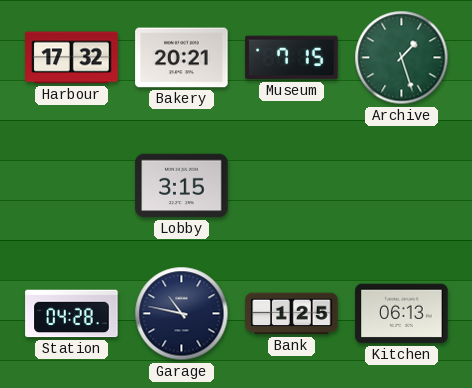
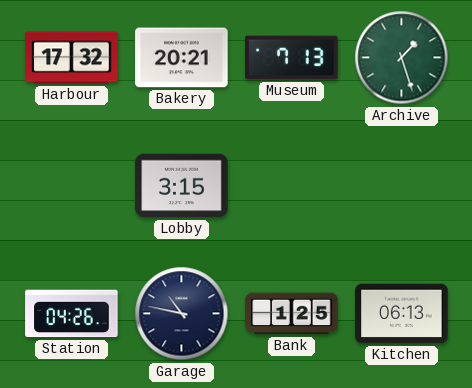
Museum: 7:15 -> 7:13 (292, 58)
Station: 04:28 -> 04:26 (72, 314)
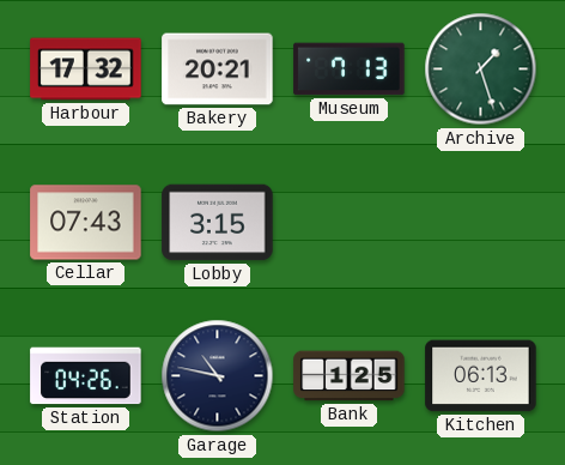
Cellar: none -> 07:43 (86, 223)
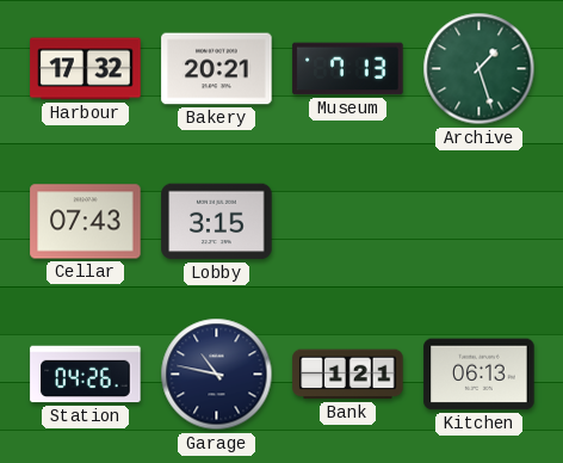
Bank: 1:25 -> 1:21 (348, 375)
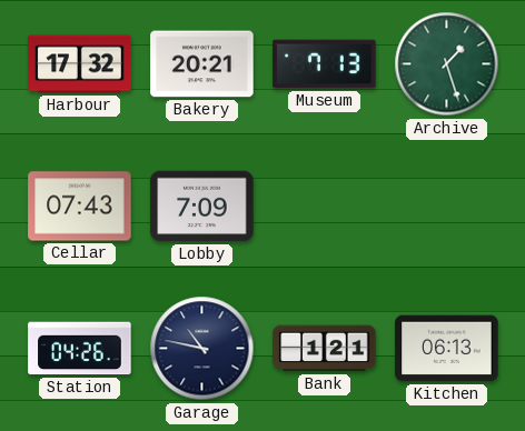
Lobby: 3:15 -> 7:09 (202, 207)
